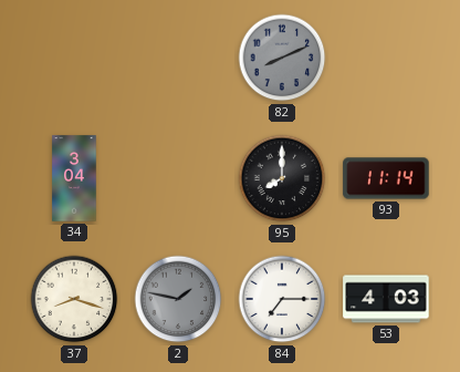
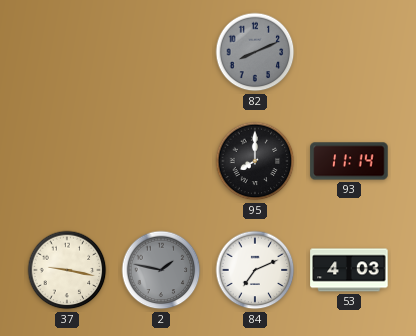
34: 3:04 -> none (74, 178)
37: 8:18 -> 9:17 (67, 270)
84: 7:15 -> 7:11 (255, 270)
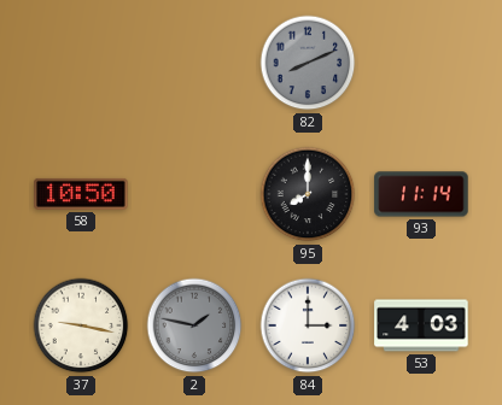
58: none -> 10:50 (81, 194)
84: 7:11 -> 3:00 (308, 325)
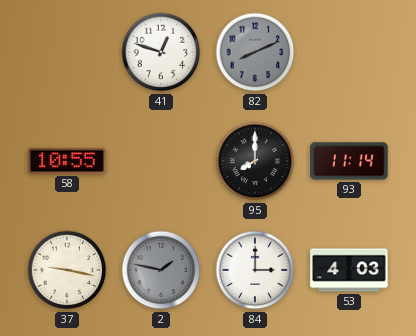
41: none -> 12:48 (161, 52)
58: 10:50 -> 10:55 (67, 161)
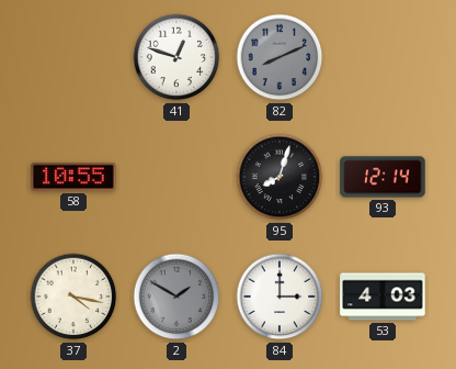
95: 8:00 -> 8:03 (280, 177)
93: 11:14 -> 12:14 (383, 177)
37: 9:17 -> 4:17 (73, 297)
2: 1:47 -> 1:50 (176, 297)
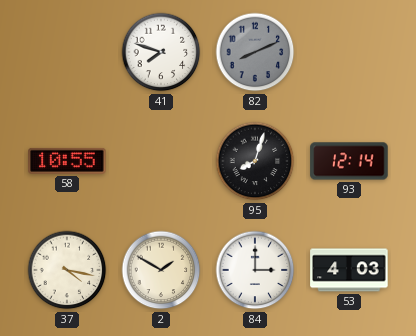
41: 12:48 -> 7:48 (161, 52)
2 dial: grey -> cream (161, 270)
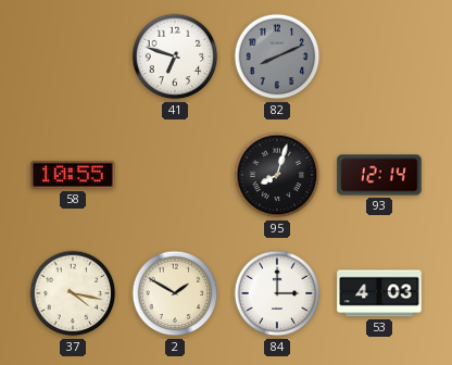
41: 7:48 -> 6:48 (175, 56)
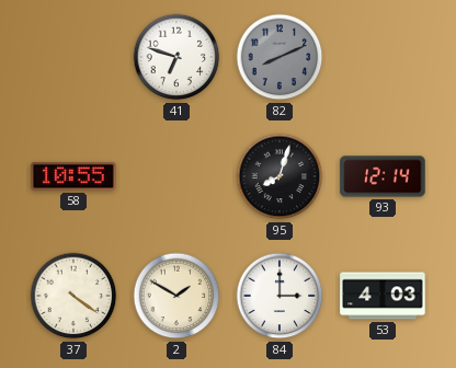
37: 4:17 -> 4:21 (73, 296)
